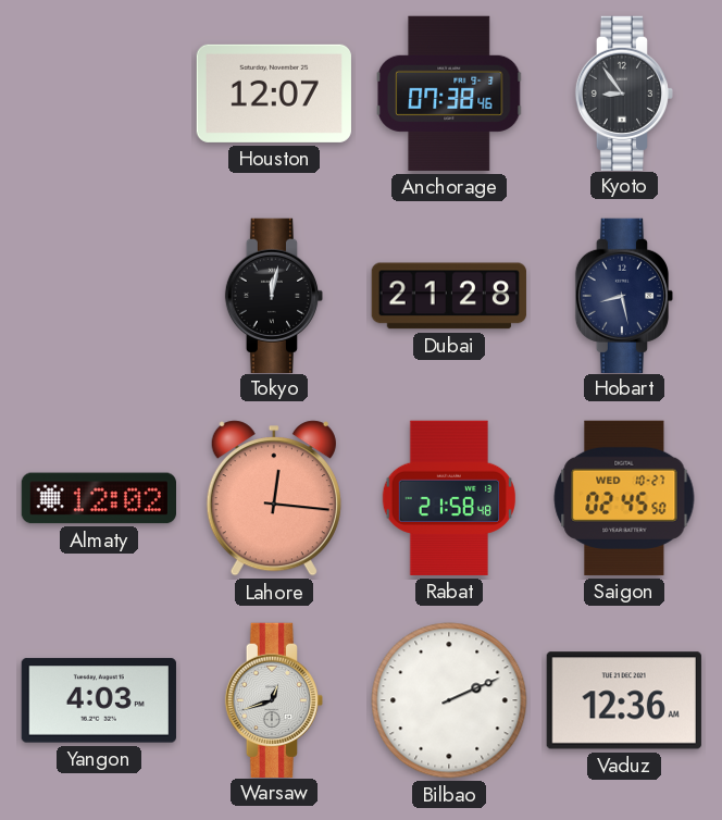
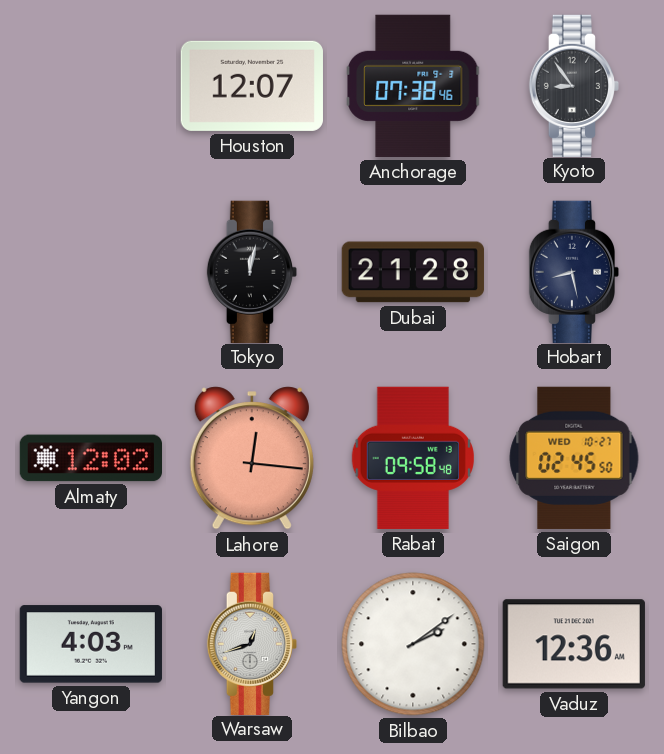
Rabat: 21:58 -> 09:58 (413, 458)
Bilbao: 2:11 -> 2:09 (413, 644)
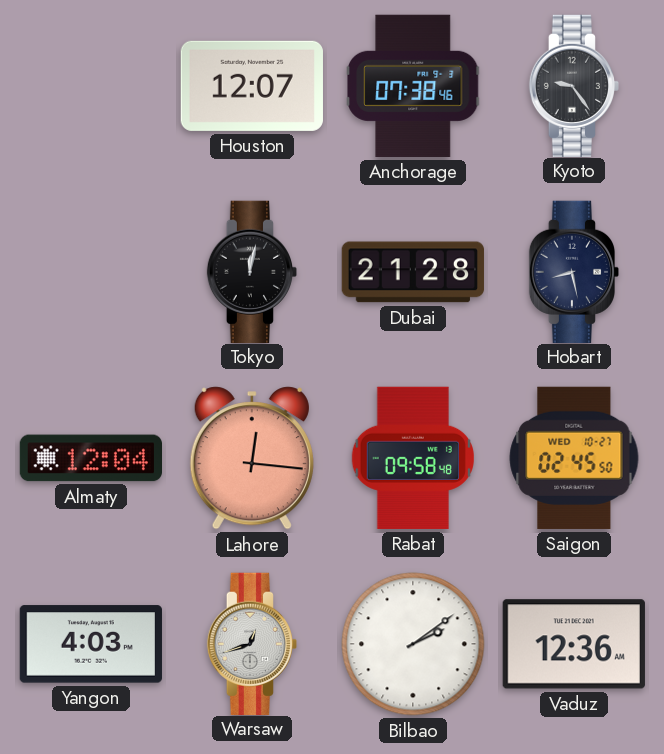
Kyoto: 8:54 -> 9:24 (573, 85)
Almaty: 12:02 -> 12:04 (90, 458)
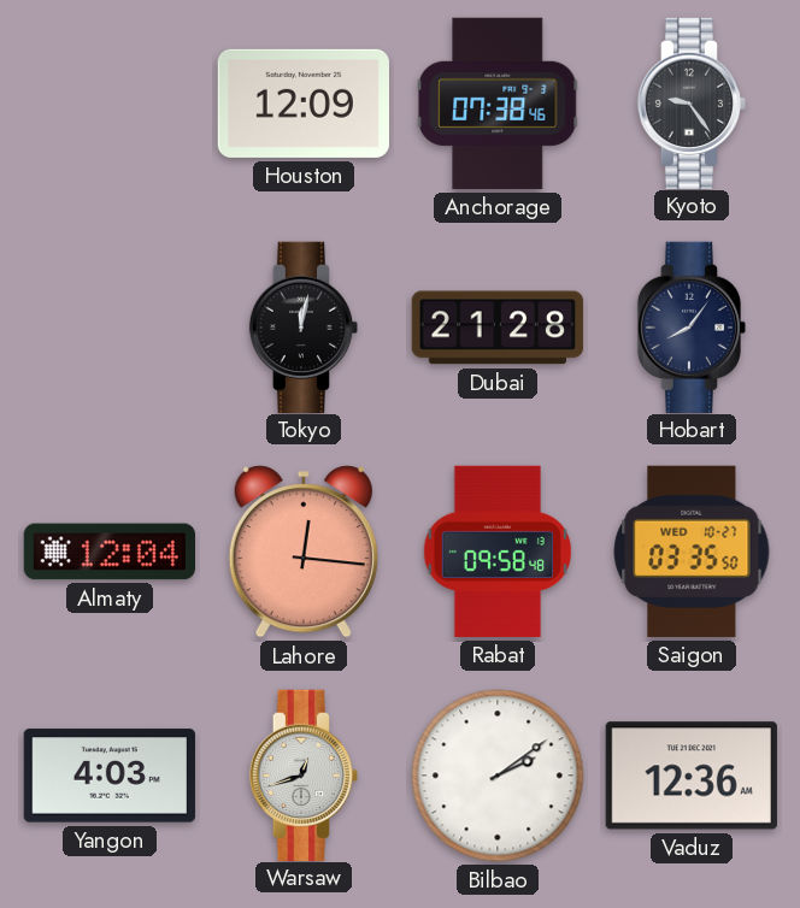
Houston: 12:07 -> 12:09 (304, 104)
Hobart: 8:28 -> 8:06 (690, 326)
Saigon: 02:45 -> 03:35 (692, 552)
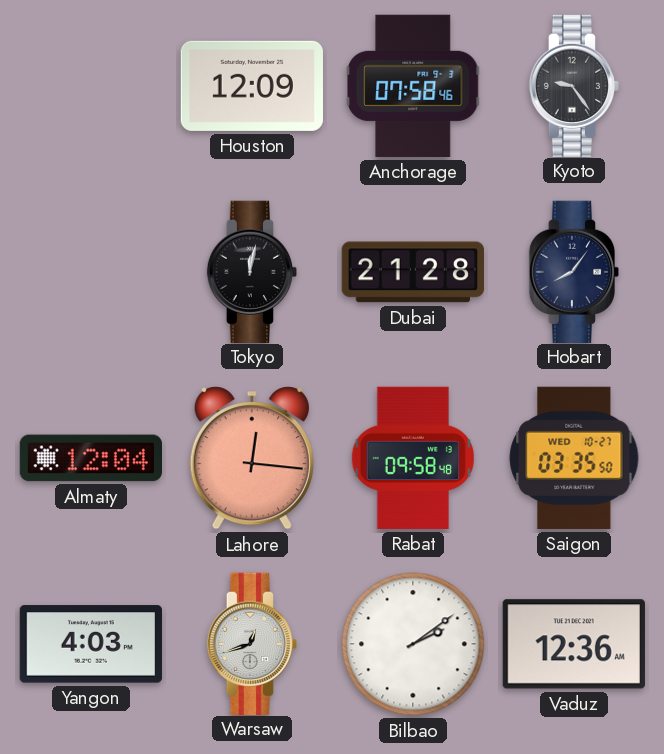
Anchorage: 07:38 -> 07:58 (413, 86)
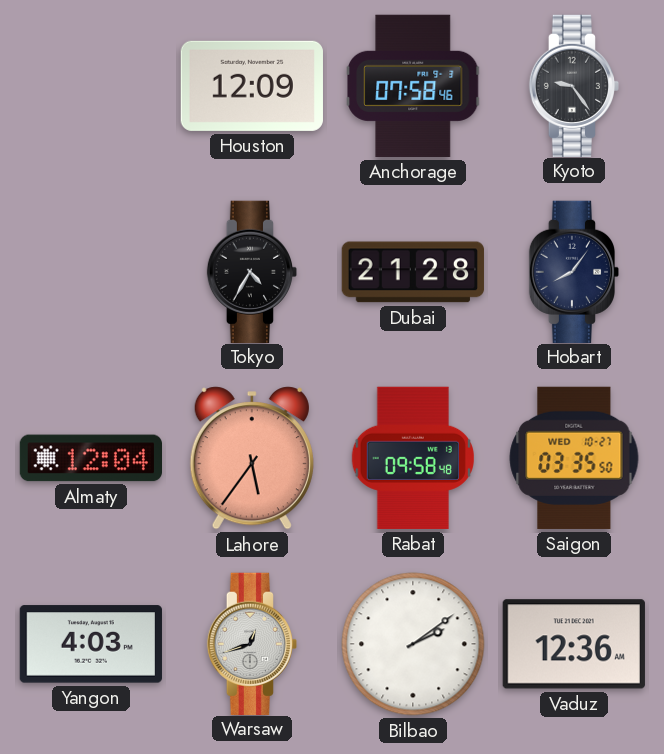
Tokyo: 12:02 -> 4:35 (251, 271)
Lahore: 12:16 -> 5:36 (252, 458)
